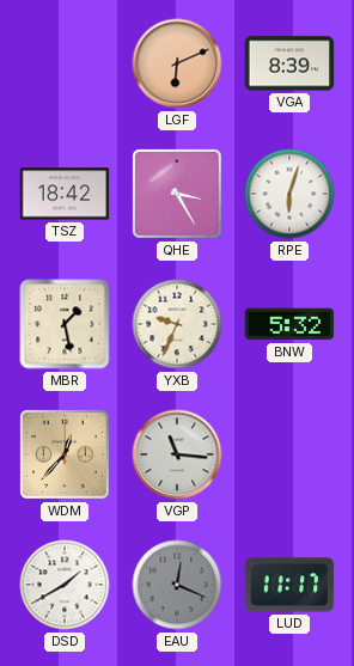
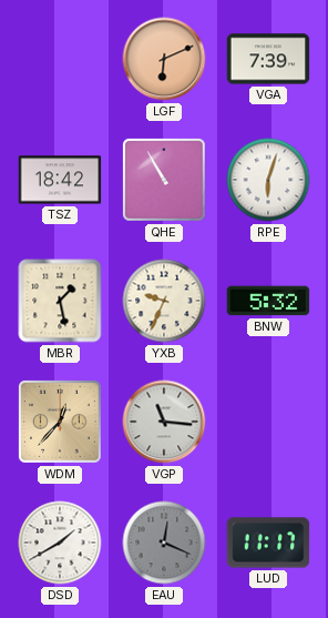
VGA: 8:39 -> 7:39 (268, 59)
QHE: 3:25 -> 10:55 (164, 180)
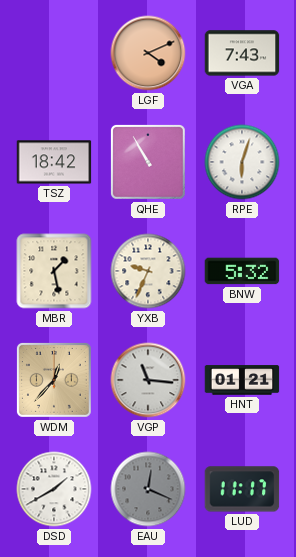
LGF: 6:11 -> 4:11 (148, 53)
VGA: 7:39 -> 7:43 (242, 53)
HNT: none -> 01:21 (242, 380)
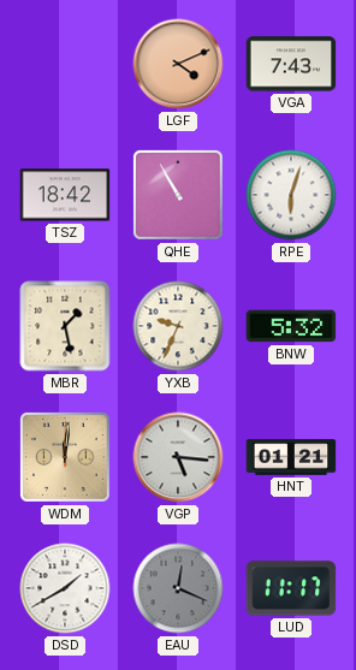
WDM: 12:37 -> 12:01 (65, 457)
VGP: 11:16 -> 5:16 (178, 457)
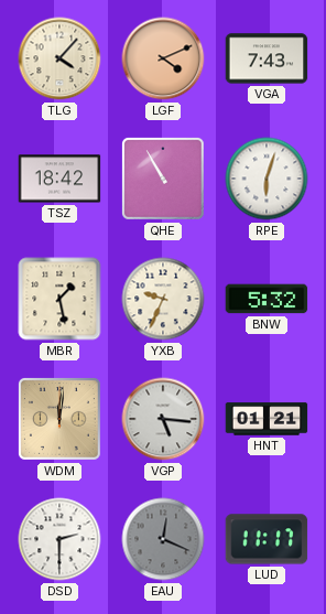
TLG: none -> 4:07 (59, 58)
DSD: 1:40 -> 2:30 (59, 539)
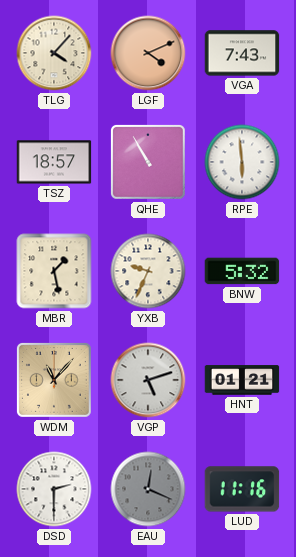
TSZ: 18:42 -> 18:57 (54, 162)
RPE: 6:03 -> 5:59 (242, 162)
WDM: 12:01 -> 11:07 (54, 380)
VGP: 5:16 -> 5:12 (148, 380)
LUD: 11:17 -> 11:16 (242, 489)
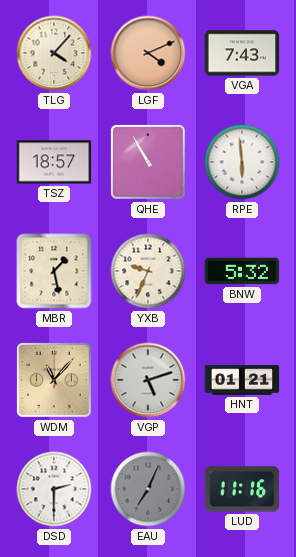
EAU: 12:19 -> 7:04 (148, 489)
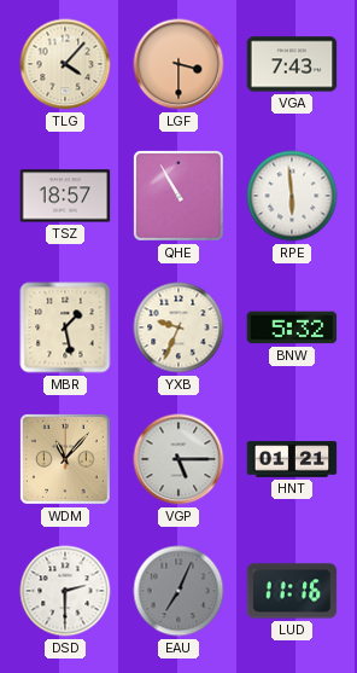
LGF: 4:11 -> 3:30 (178, 64)
VGP: 5:12 -> 5:15 (178, 459)
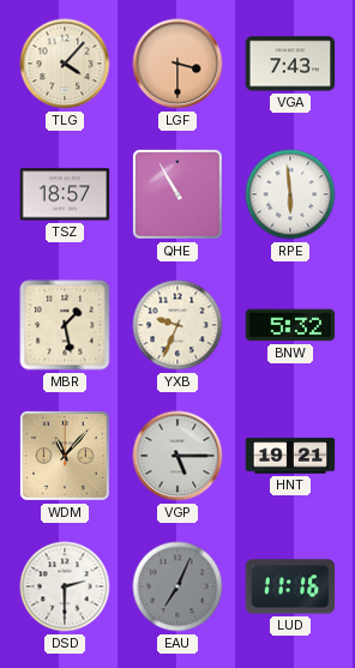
HNT: 01:21 -> 19:21 (290, 456)
